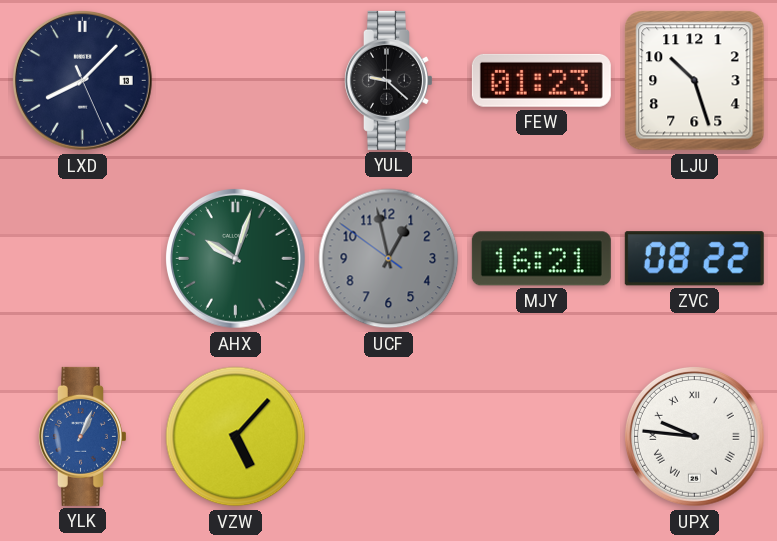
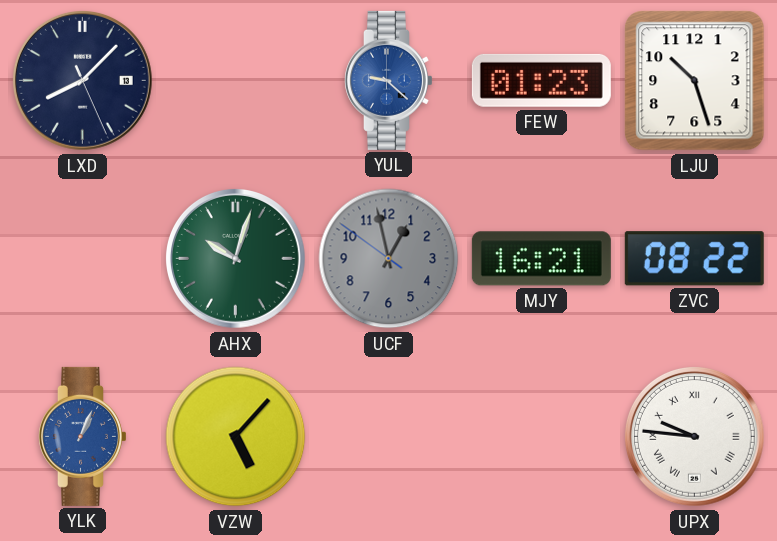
YUL dial: black -> blue (388, 80)
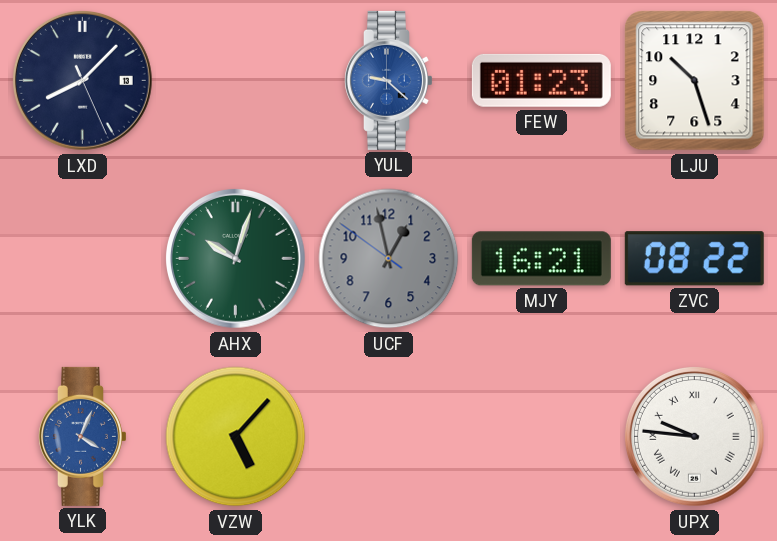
YLK: 1:04 -> 4:04 (82, 436)
